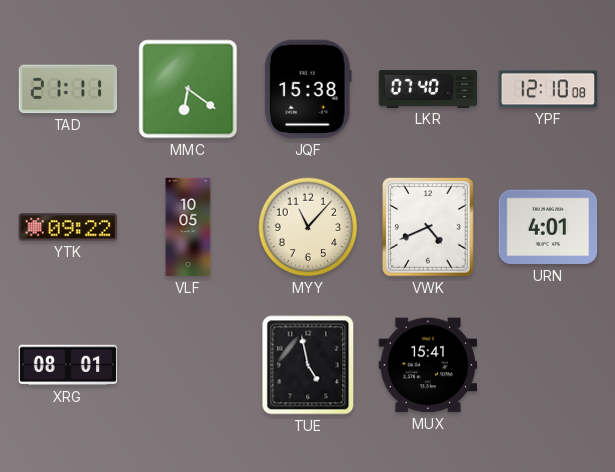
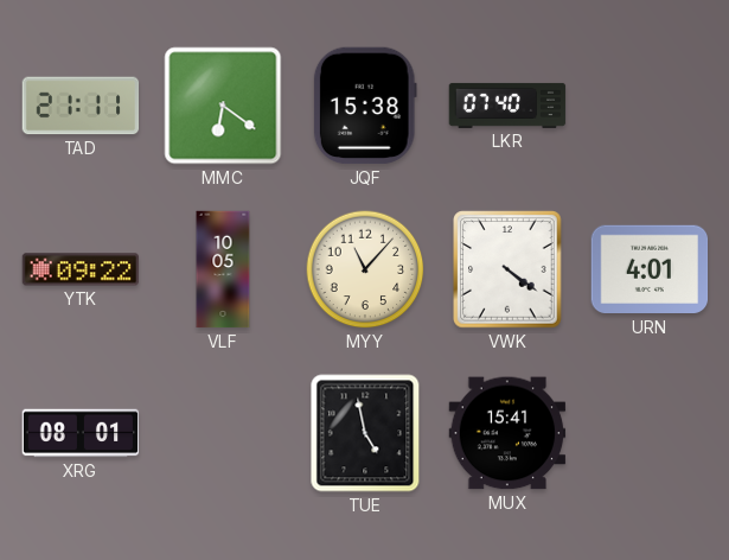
YPF: 12:10 -> none (548, 89)
VWK: 4:41 -> 4:21 (507, 269)
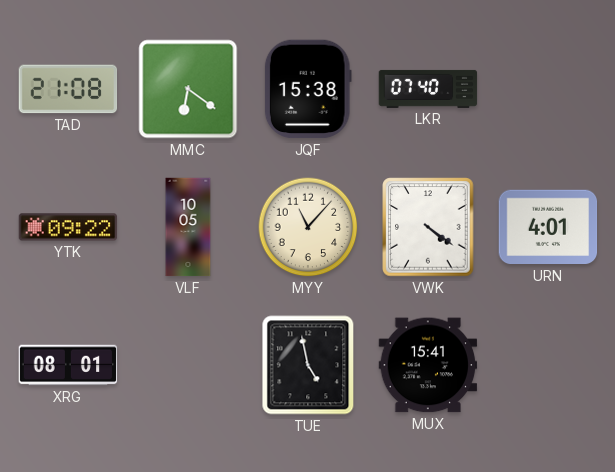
TAD: 21:11 -> 21:08 (68, 89)
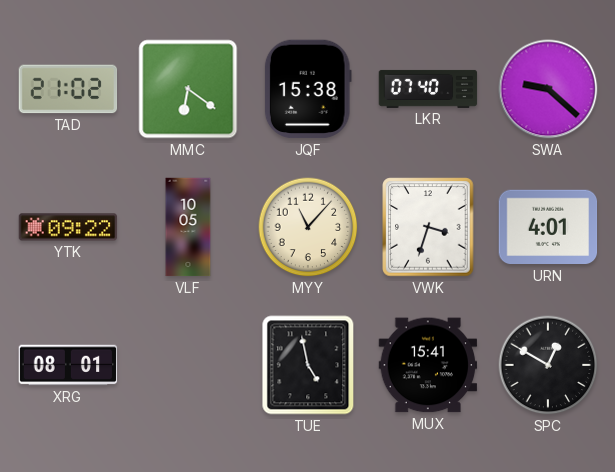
TAD: 21:08 -> 21:02 (68, 89)
SWA: none -> 9:22 (548, 89)
VWK: 4:21 -> 3:33 (428, 227)
SPC: none -> 12:50 (548, 365)
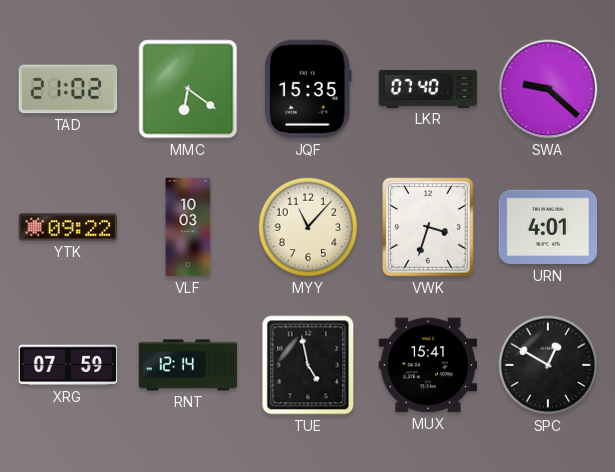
JQF: 15:38 -> 15:35 (308, 89)
VLF: 10:05 -> 10:03 (188, 227)
XRG: 08:01 -> 07:59 (68, 365)
RNT: none -> 12:14 (188, 365)
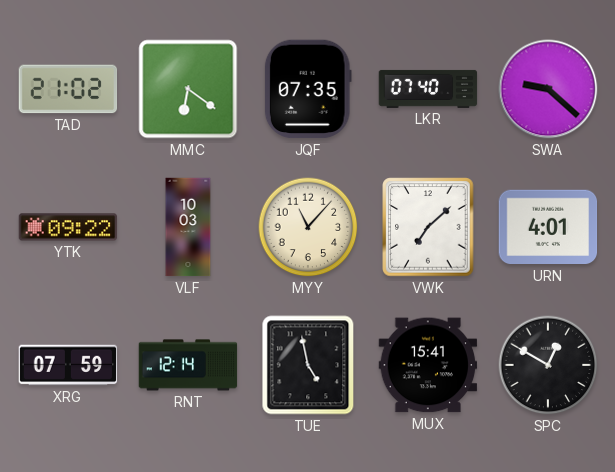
JQF: 15:35 -> 07:35 (308, 89)
VWK: 3:33 -> 7:08 (428, 227)
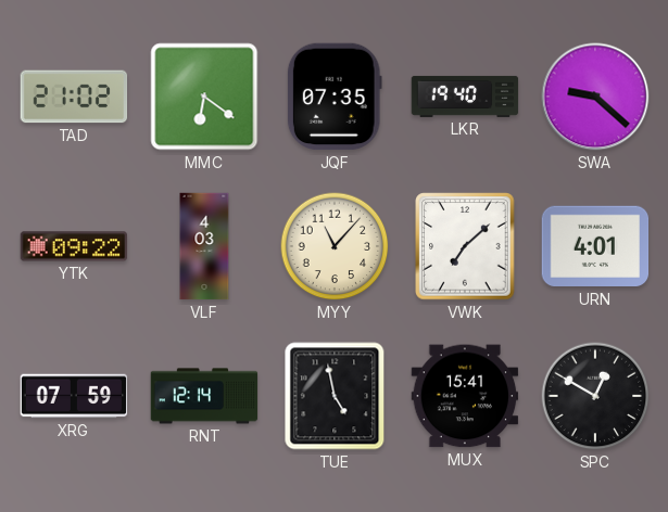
LKR: 07:40 -> 19:40 (465, 97)
VLF: 10:03 -> 4:03 (204, 246)
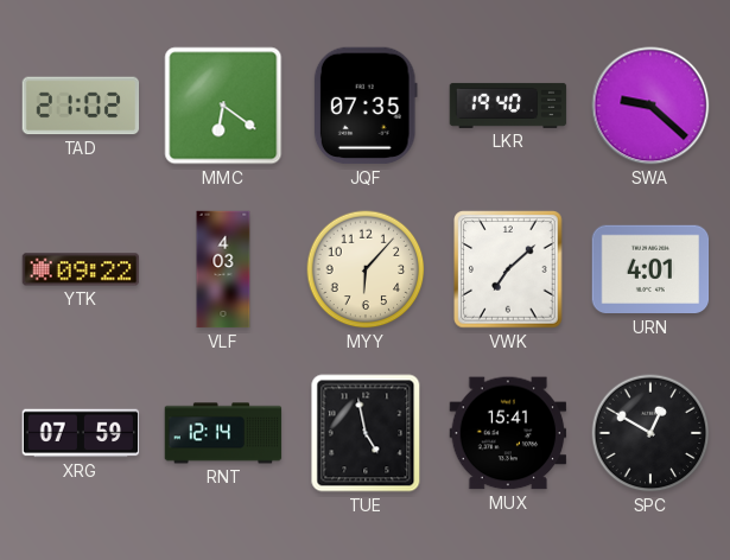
MYY: 11:07 -> 6:07 (366, 269)
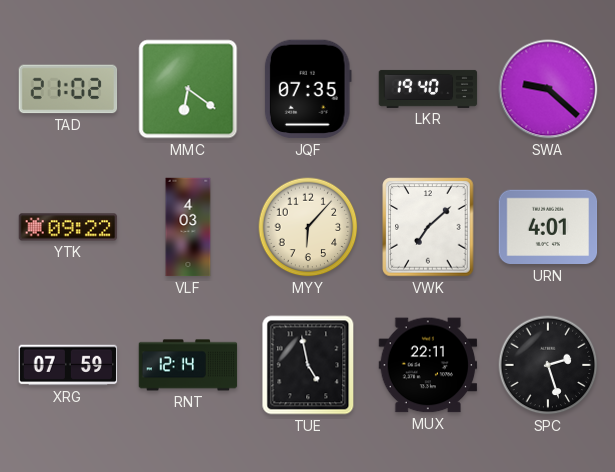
MUX: 15:41 -> 22:11 (428, 365)
SPC: 12:50 -> 2:27 (548, 365)
